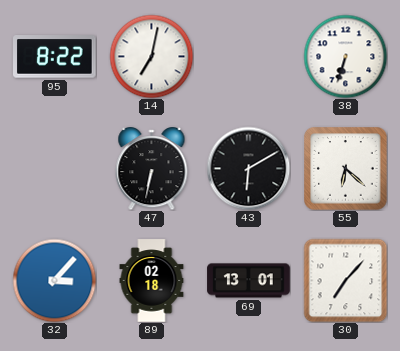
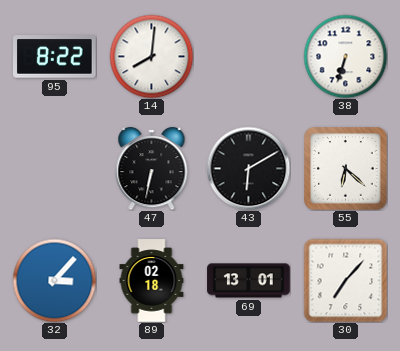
14: 7:02 -> 8:01 (151, 56)
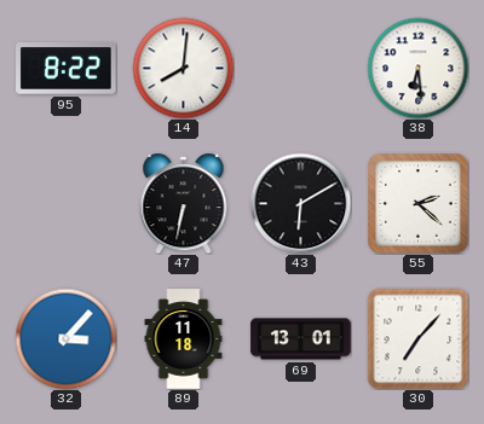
38: 6:33 -> 6:29 (417, 68)
55: 6:22 -> 2:22 (417, 203)
89: 02:18 -> 11:18 (184, 339)
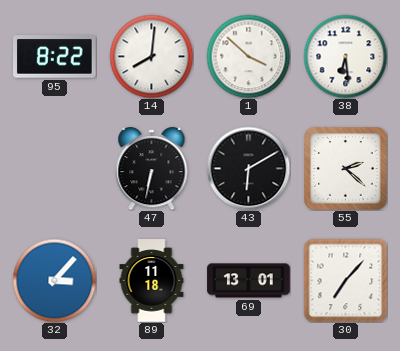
1: none -> 3:52 (248, 56)
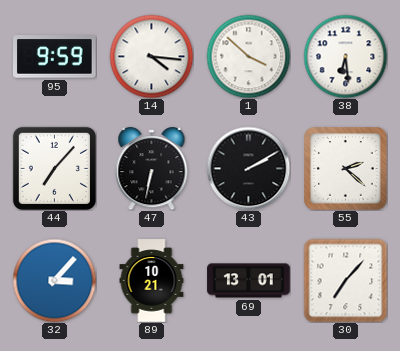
95: 8:22 -> 9:59 (55, 57)
14: 8:01 -> 4:16 (151, 56)
44: none -> 7:07 (54, 168)
43: 6:10 -> 2:10 (248, 168)
89: 11:18 -> 10:21 (152, 281)
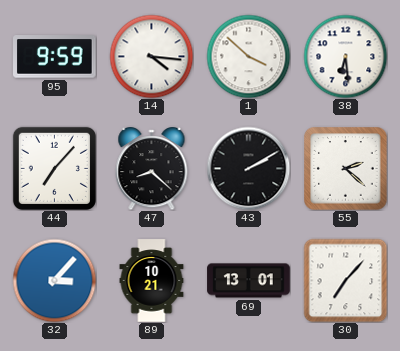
47: 6:32 -> 8:22 (152, 169)
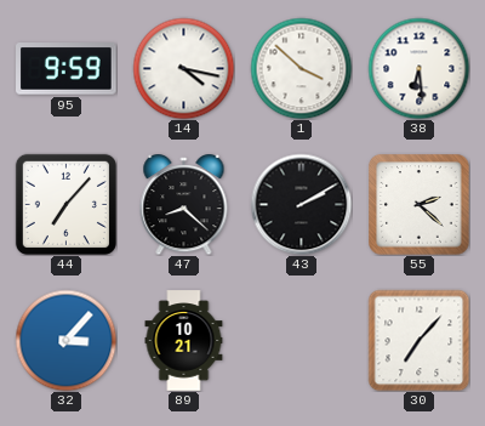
14: 4:16 -> 4:17 (183, 68)
69: 13:01 -> none (249, 281)
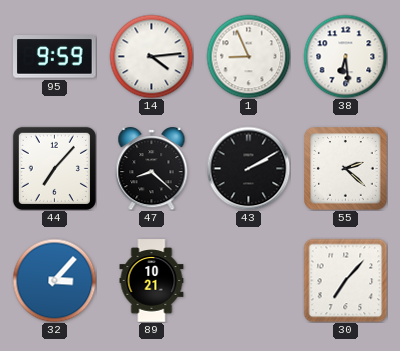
14: 4:17 -> 4:14 (151, 56)
1: 3:52 -> 8:56 (248, 56)
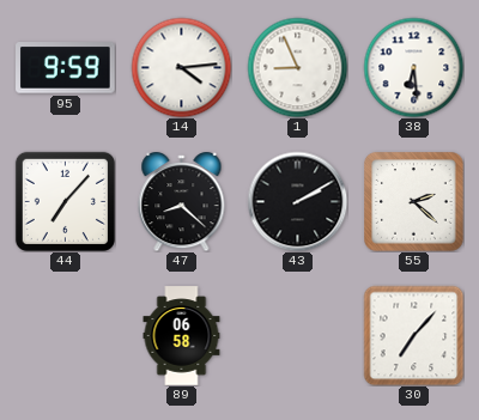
32: 3:07 -> none (54, 280)
89: 10:21 -> 06:58 (182, 336)
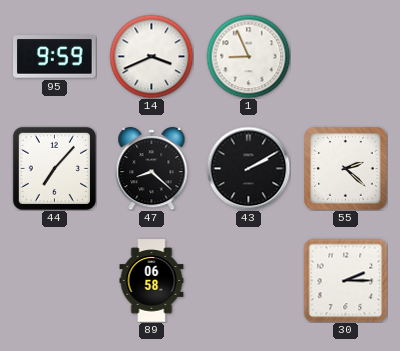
14: 4:14 -> 3:41 (151, 56)
38: 6:29 -> none (413, 67)
30: 7:07 -> 2:15 (345, 280)
